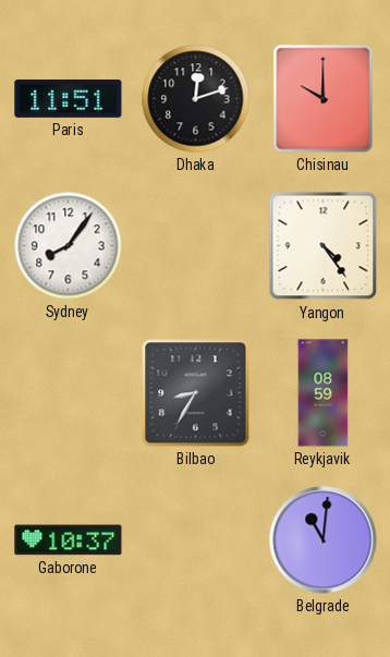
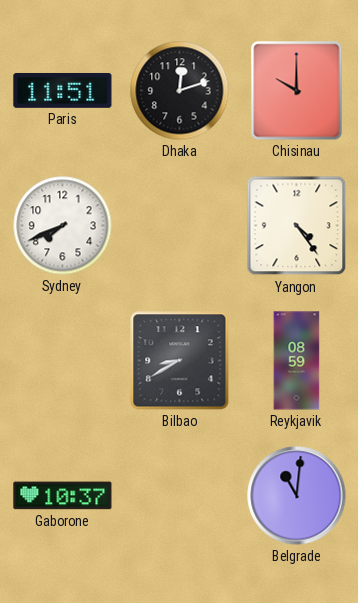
Sydney: 8:06 -> 7:41 (63, 226)
Bilbao: 8:35 -> 8:40 (180, 361)
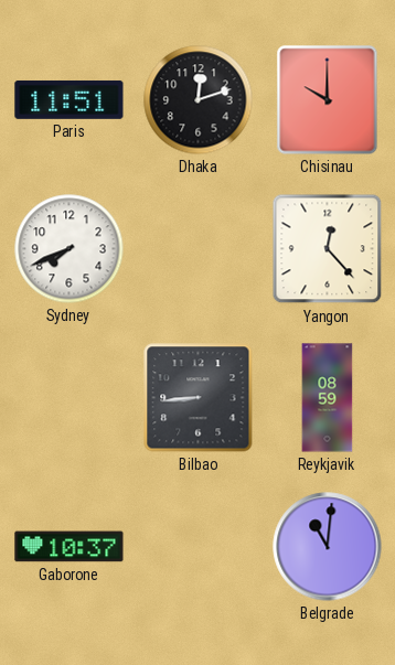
Yangon: 4:24 -> 12:23 (328, 249)
Bilbao: 8:40 -> 8:44 (199, 398)
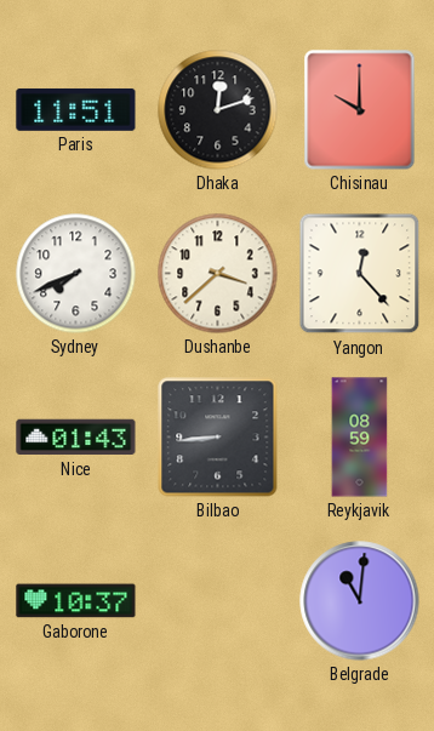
Dushanbe: none -> 3:38 (218, 274)
Nice: none -> 01:43 (76, 438)
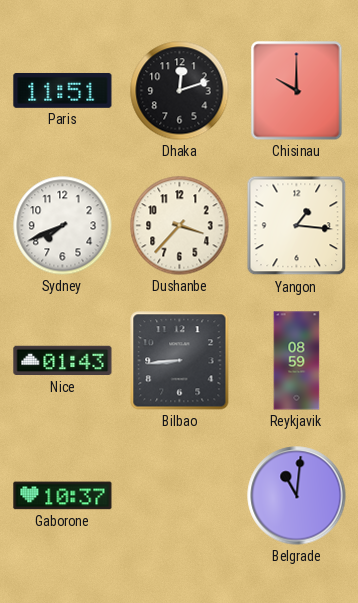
Dushanbe: 3:38 -> 3:37 (180, 226)
Yangon: 12:23 -> 1:16 (297, 226)
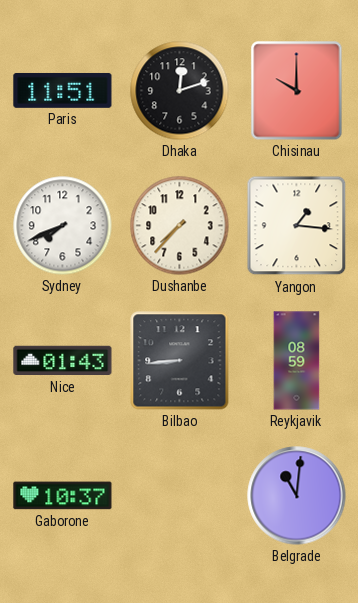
Dushanbe: 3:37 -> 7:37 (180, 226)
